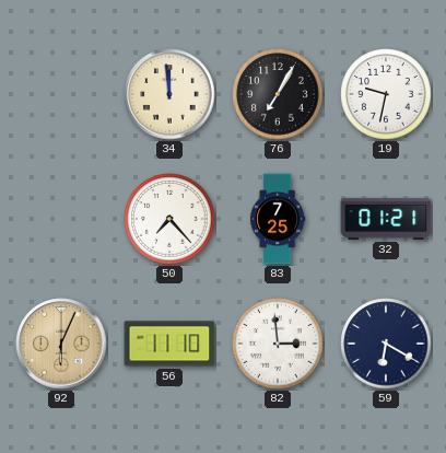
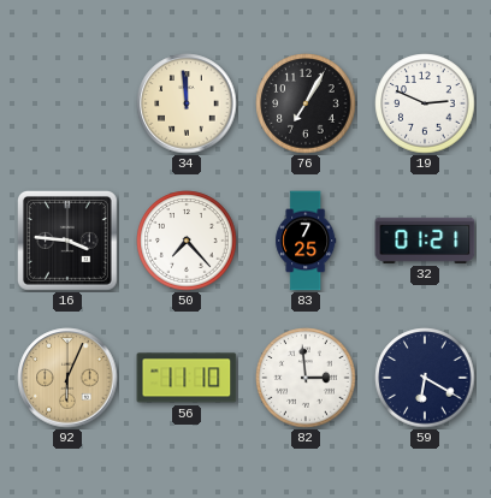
19: 9:32 -> 2:49 (425, 103)
16: none -> 3:46 (67, 241)
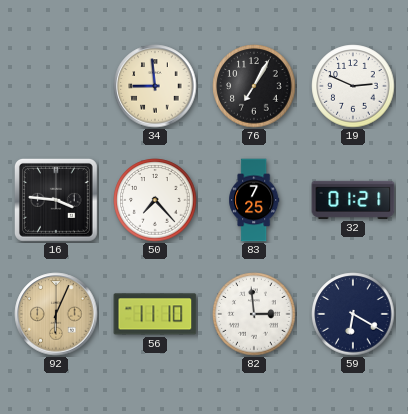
34: 11:59 -> 8:59 (155, 86)
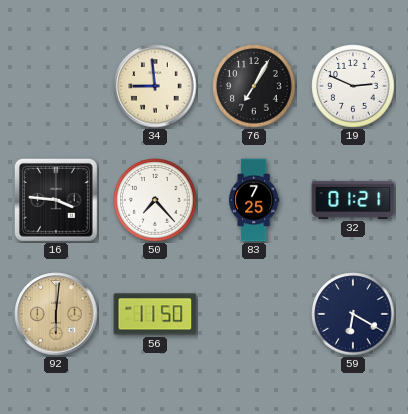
92: 6:04 -> 6:01 (56, 314)
56: 11:10 -> 11:50 (155, 314)
82: 2:59 -> none (254, 314)
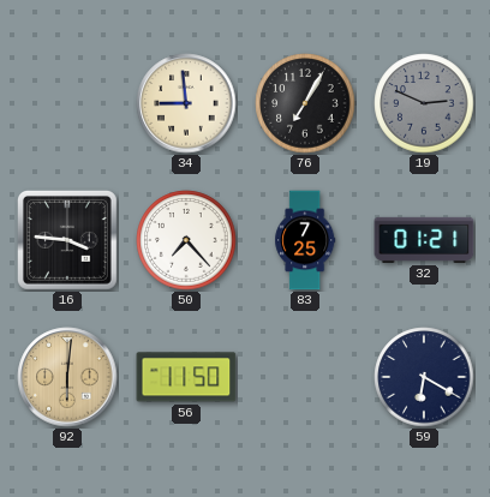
19 dial: white -> grey (424, 103)
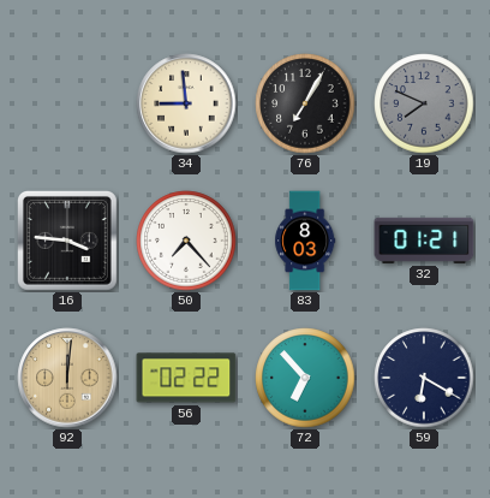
19: 2:49 -> 7:49 (424, 103)
83: 7:25 -> 8:03 (305, 241)
92: 6:01 -> 12:01 (67, 378)
56: 11:50 -> 02:22 (186, 378)
72: none -> 6:53 (305, 378)
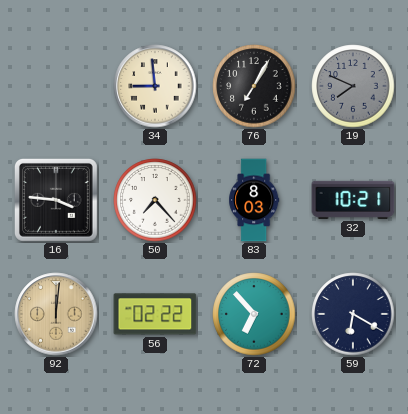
32: 01:21 -> 10:21 (353, 200)
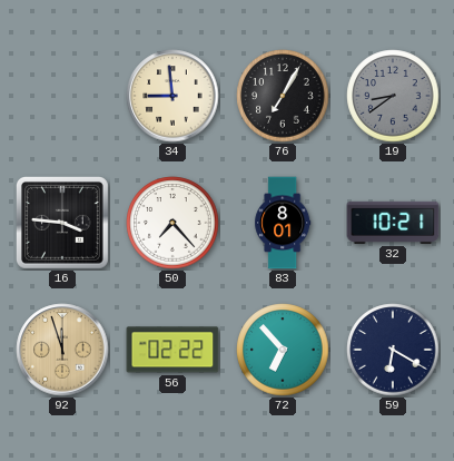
19: 7:49 -> 8:39 (393, 96)
83: 8:03 -> 8:01 (283, 223)
92: 12:01 -> 11:57 (62, 350)
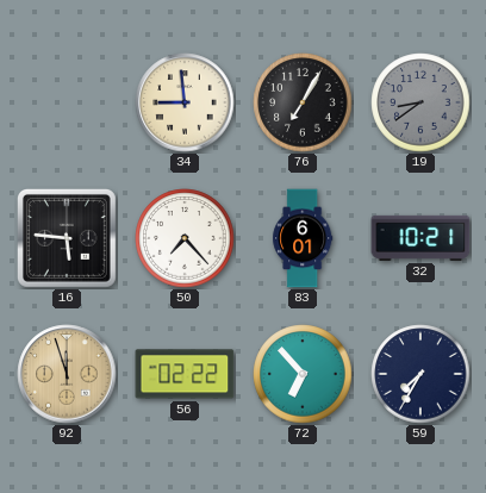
16: 3:46 -> 5:46 (67, 238)
83: 8:01 -> 6:01 (303, 238)
59: 6:20 -> 7:35 (420, 374)
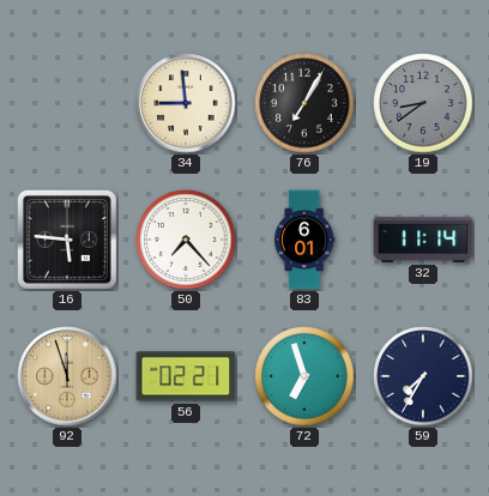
32: 10:21 -> 11:14 (423, 240)
56: 02:22 -> 02:21 (186, 376)
72: 6:53 -> 6:57 (304, 376)
